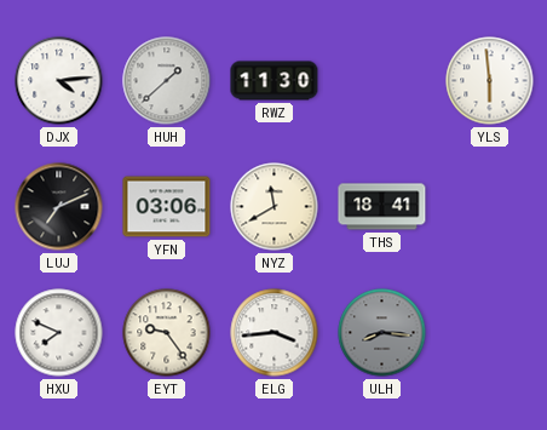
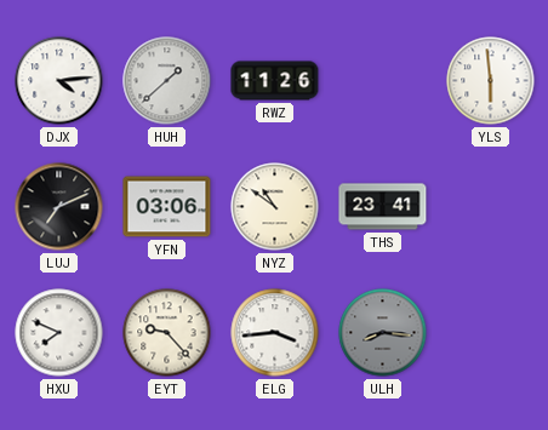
RWZ: 11:30 -> 11:26 (275, 81)
NYZ: 11:40 -> 10:51 (275, 207)
THS: 18:41 -> 23:41 (383, 207)
EYT: 9:24 -> 9:23 (167, 333)
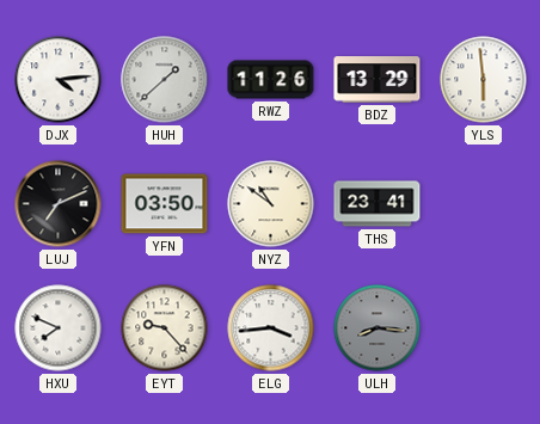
BDZ: none -> 13:29 (378, 80)
YFN: 03:06 -> 03:50 (165, 204)
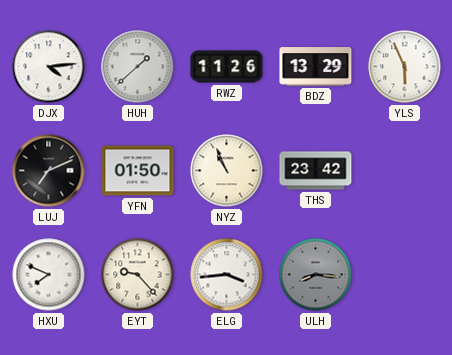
YLS: 5:59 -> 5:56 (405, 67)
YFN: 03:50 -> 01:50 (138, 171)
NYZ: 10:51 -> 10:56 (227, 171)
THS: 23:41 -> 23:42 (316, 171)
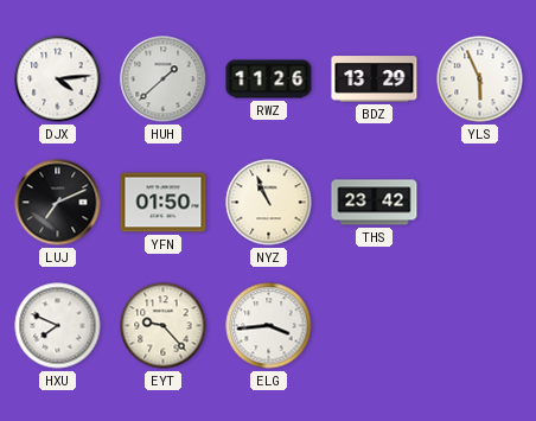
ULH: 8:16 -> none (316, 275)
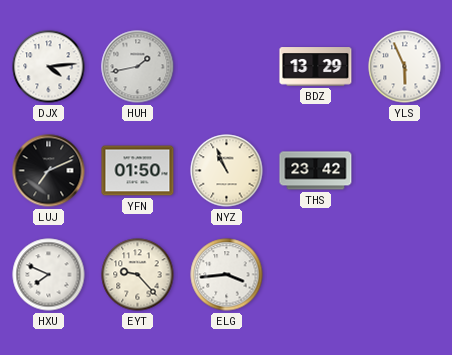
HUH: 1:38 -> 1:43 (138, 67)
RWZ: 11:26 -> none (269, 79)
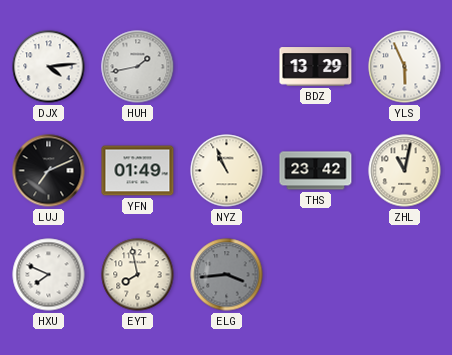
YFN: 01:50 -> 01:49 (138, 171)
ZHL: none -> 11:02 (405, 171)
EYT: 9:23 -> 7:58 (138, 275)
ELG dial: white -> grey (227, 275)
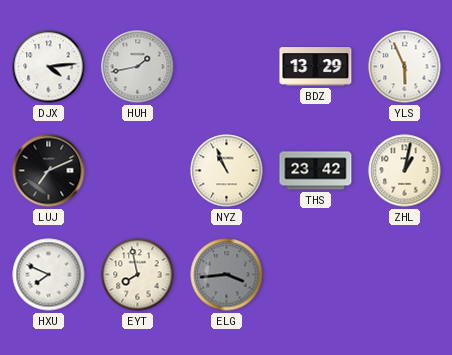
YFN: 01:49 -> none (138, 171)
ZHL: 11:02 -> 1:02 (405, 171)
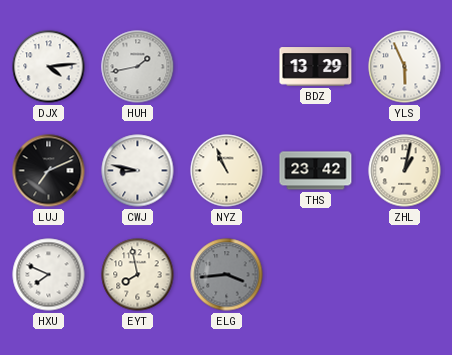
CWJ: none -> 8:47 (138, 171)
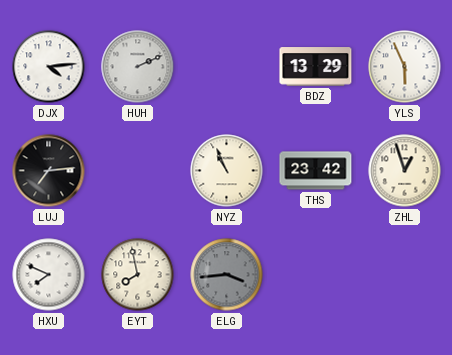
HUH: 1:43 -> 2:11 (138, 67)
LUJ: 7:11 -> 7:14 (49, 171)
CWJ: 8:47 -> none (138, 171)
ZHL: 1:02 -> 12:57 (405, 171)
